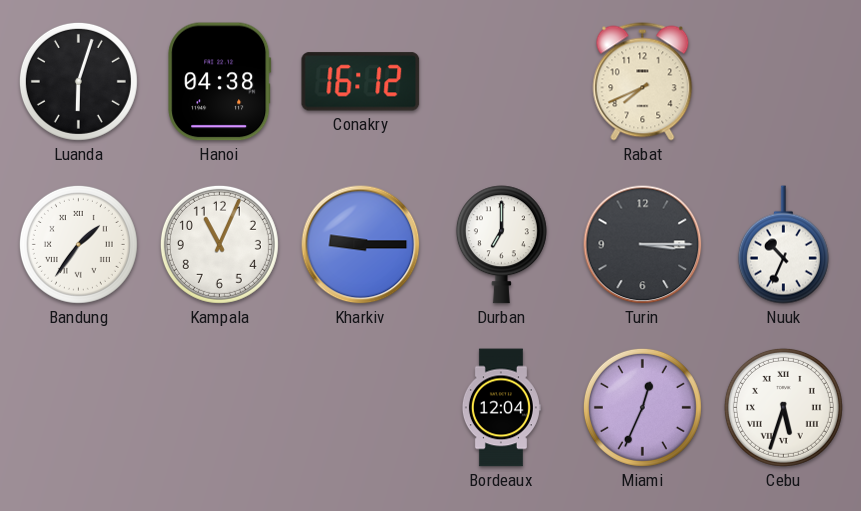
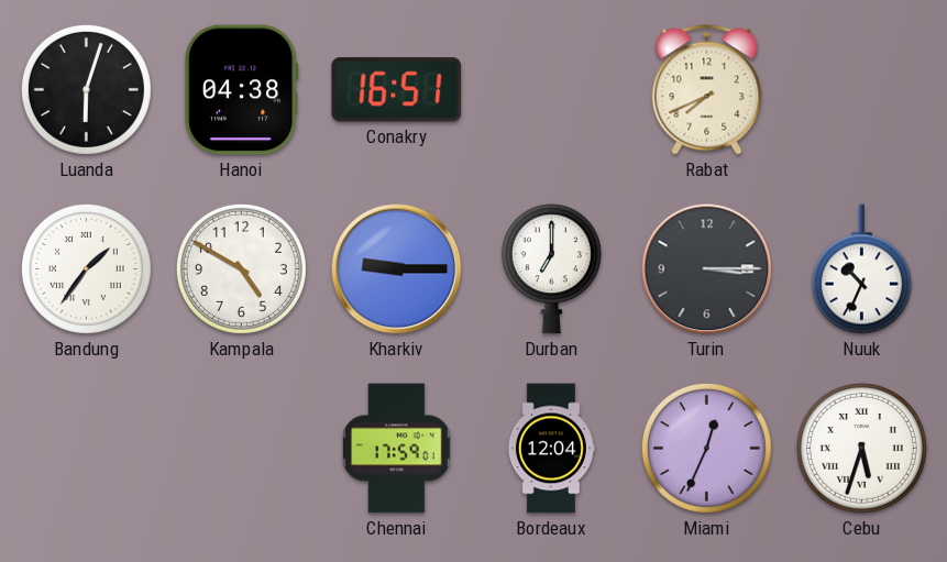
Conakry: 16:12 -> 16:51 (397, 90)
Kampala: 11:04 -> 4:50 (241, 268)
Chennai: none -> 17:59 (396, 449)
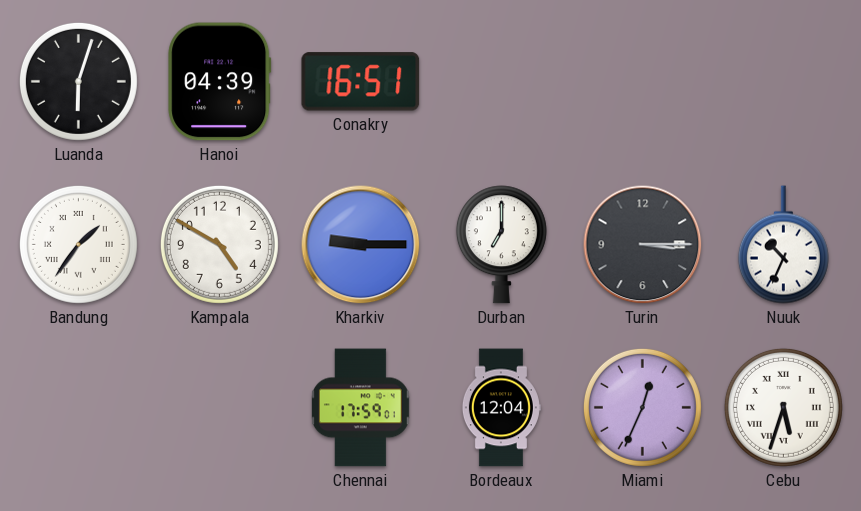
Hanoi: 04:38 -> 04:39 (220, 82)
Rabat: 7:41 -> none (707, 90)
